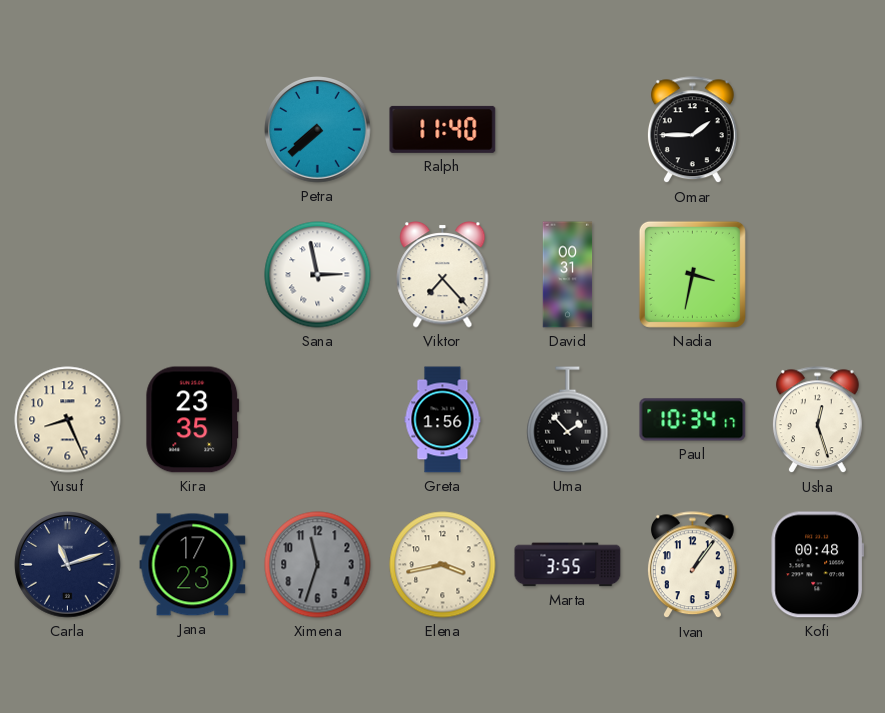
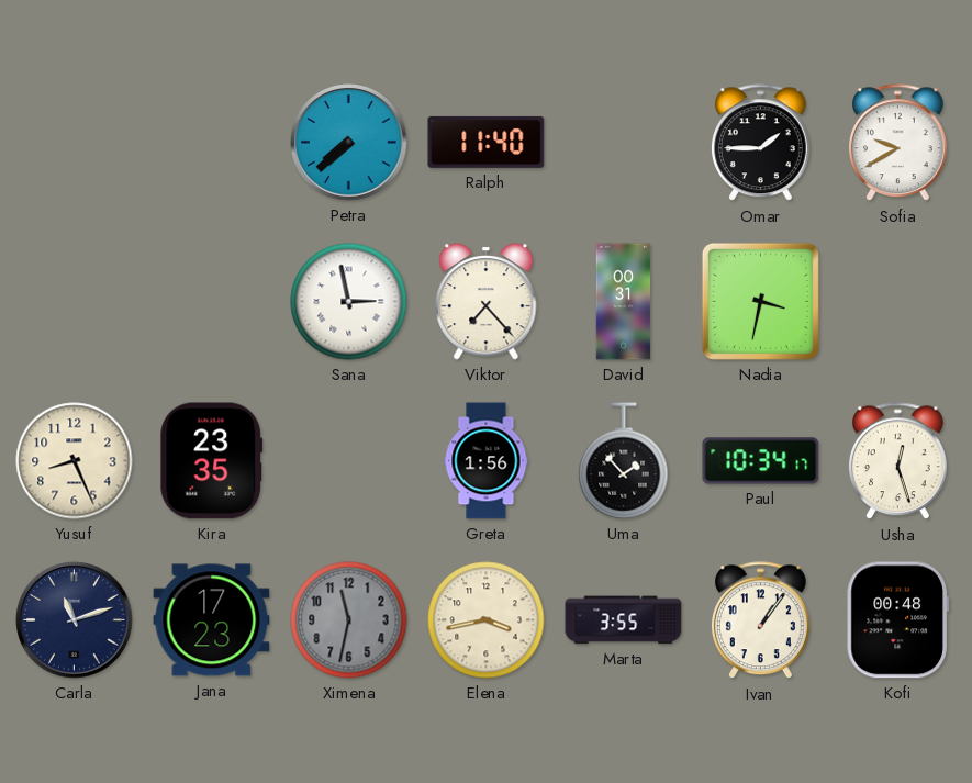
Sofia: none -> 9:40 (897, 143)
Ximena: 11:33 -> 11:32 (349, 620)
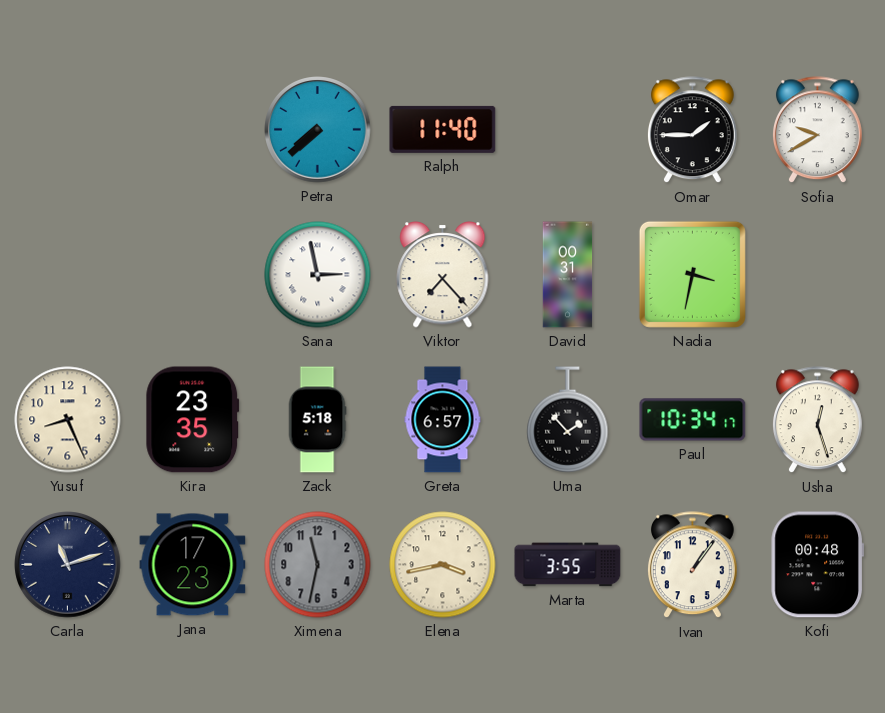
Zack: none -> 5:18 (317, 420)
Greta: 1:56 -> 6:57 (443, 420)
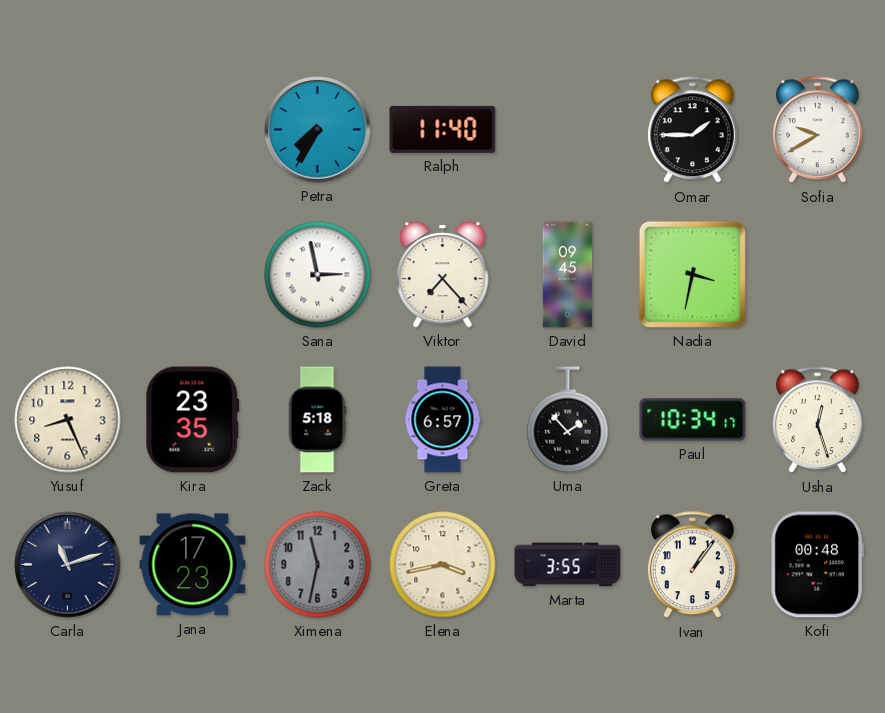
Petra: 7:38 -> 7:35 (318, 130)
David: 00:31 -> 09:45 (568, 275)
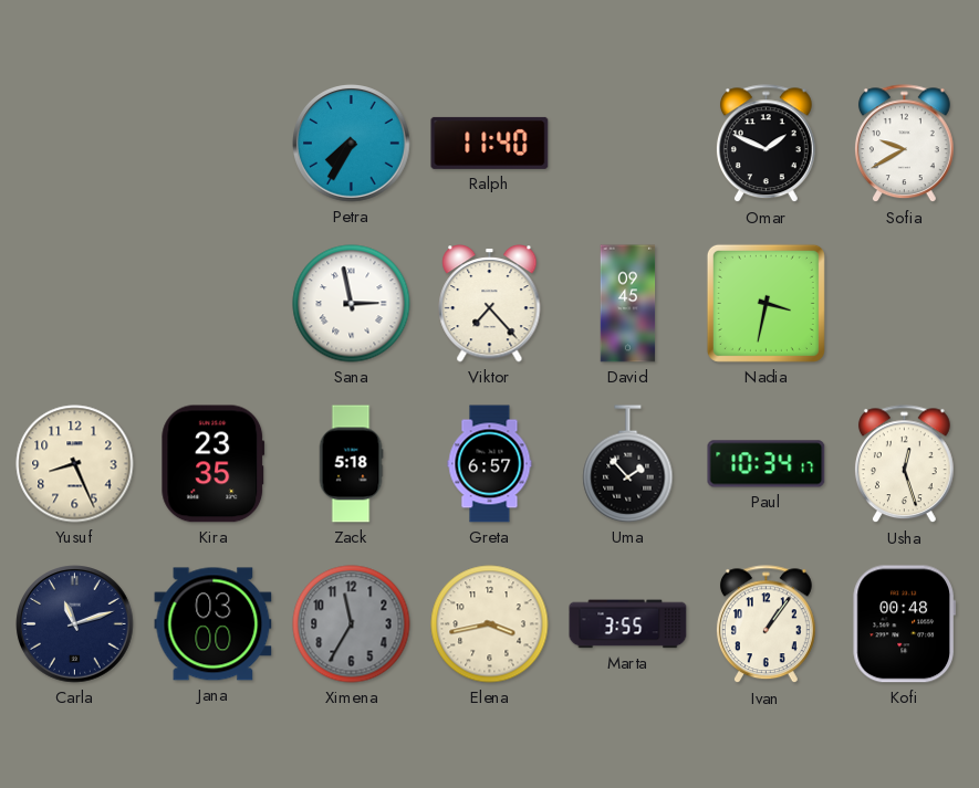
Omar: 1:45 -> 1:49 (766, 144)
Jana: 17:23 -> 03:00 (213, 624)
Ximena: 11:32 -> 11:35 (352, 624)
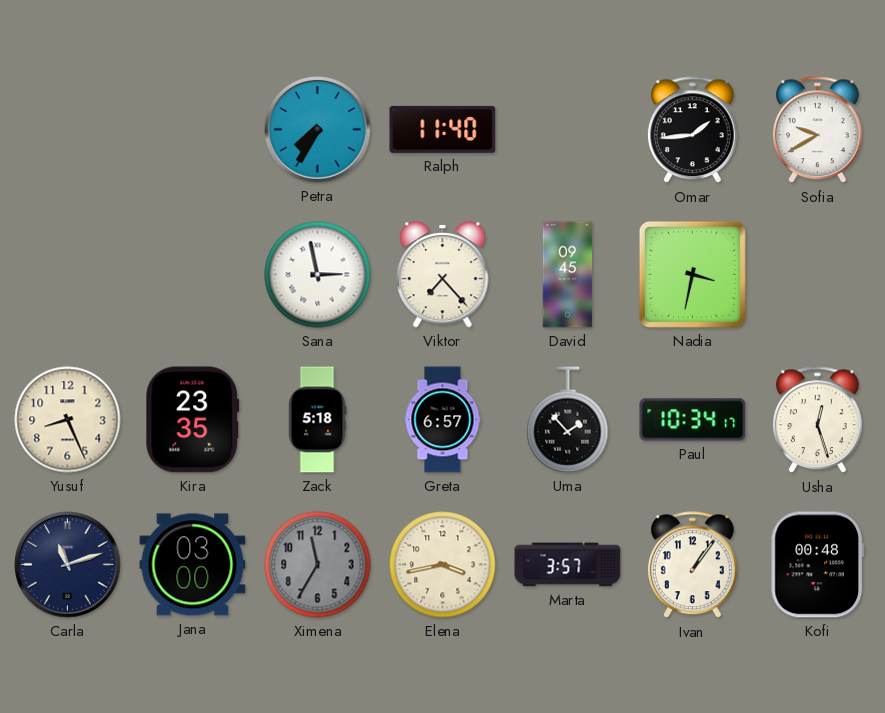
Omar: 1:49 -> 1:44 (692, 130)
Marta: 3:55 -> 3:57 (568, 565)
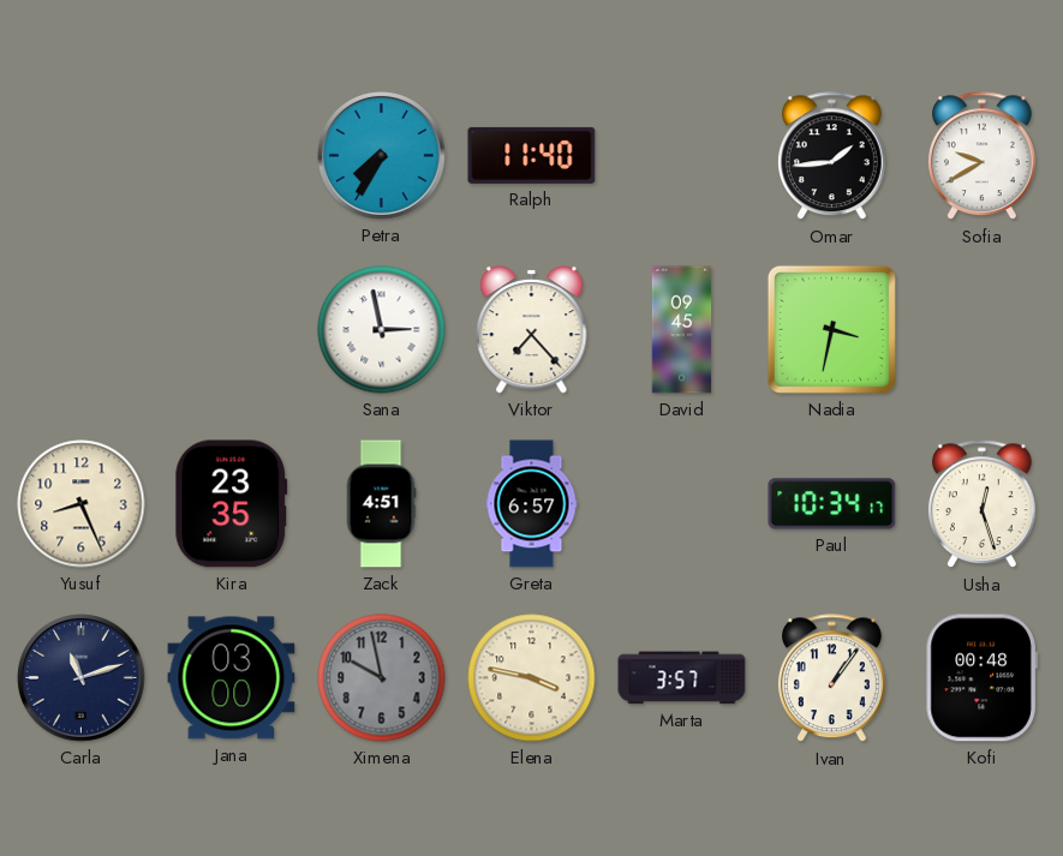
Zack: 5:18 -> 4:51 (381, 504)
Uma: 1:53 -> none (568, 420)
Ximena: 11:35 -> 9:58 (382, 678)
Elena: 3:43 -> 3:47 (532, 678)
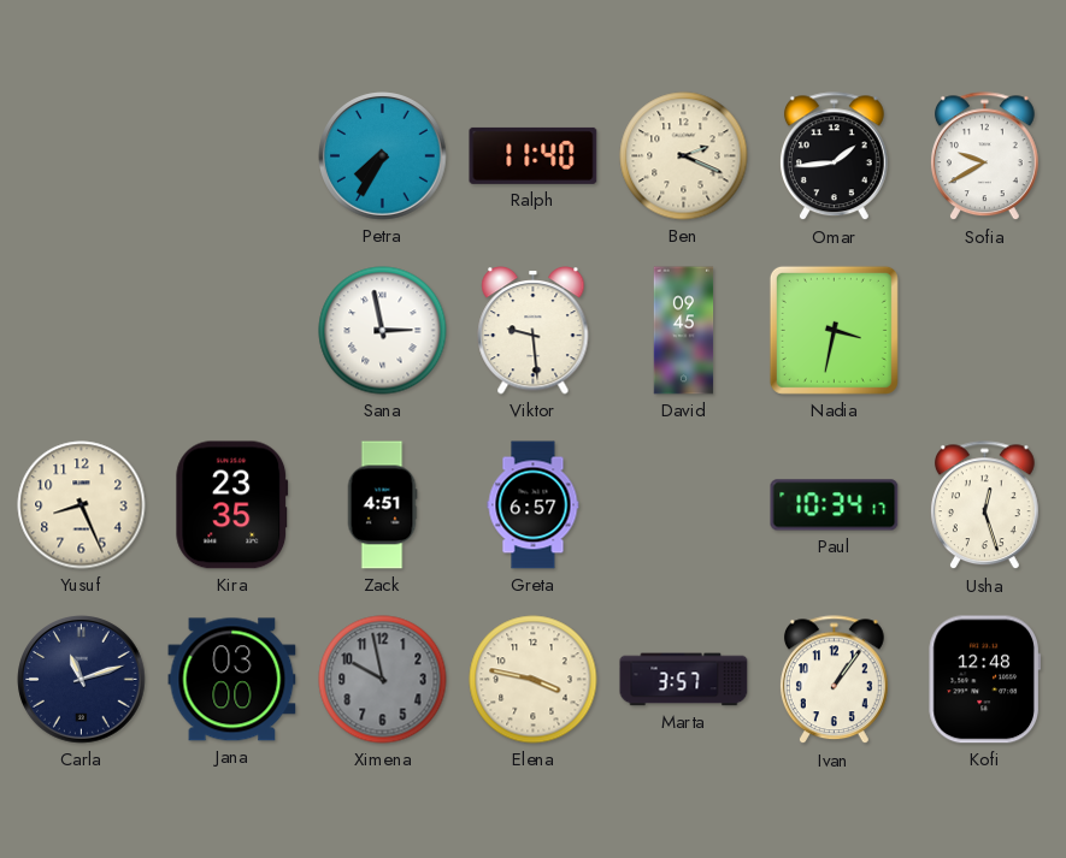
Ben: none -> 2:19 (684, 156)
Viktor: 7:23 -> 9:29 (534, 331)
Kofi: 00:48 -> 12:48 (984, 680)
